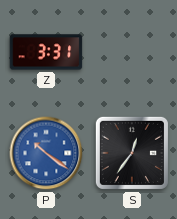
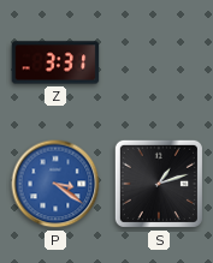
P: 10:21 -> 3:21 (55, 184)
S: 12:36 -> 1:12 (159, 184)
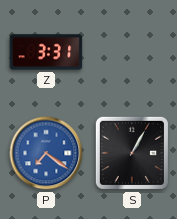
P: 3:21 -> 7:21 (46, 153)
S: 1:12 -> 1:05 (132, 153)
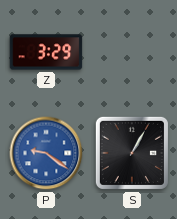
Z: 3:31 -> 3:29 (46, 52)
P: 7:21 -> 9:21 (46, 153)
